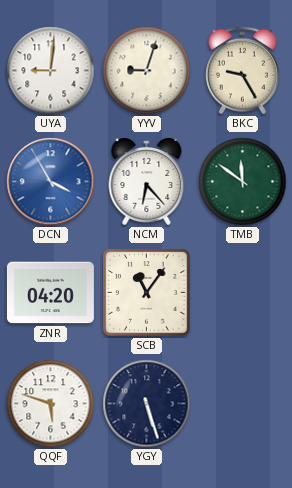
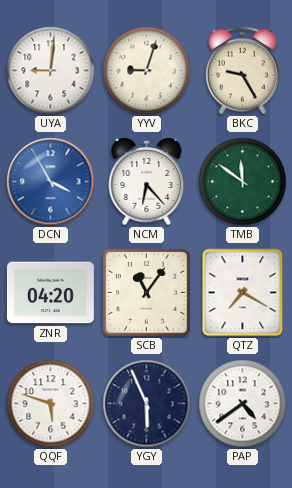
QTZ: none -> 7:20 (243, 293)
YGY: 5:27 -> 5:56 (147, 404)
PAP: none -> 4:39 (243, 404)
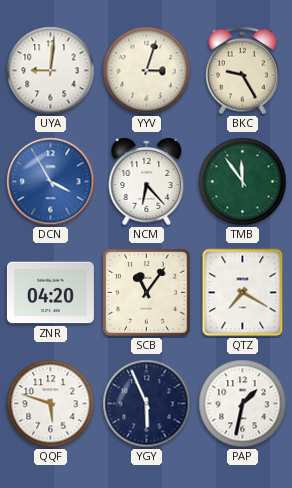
YYV: 9:03 -> 3:03 (147, 71)
TMB: 11:51 -> 11:54 (243, 182)
PAP: 4:39 -> 1:32 (243, 404)
